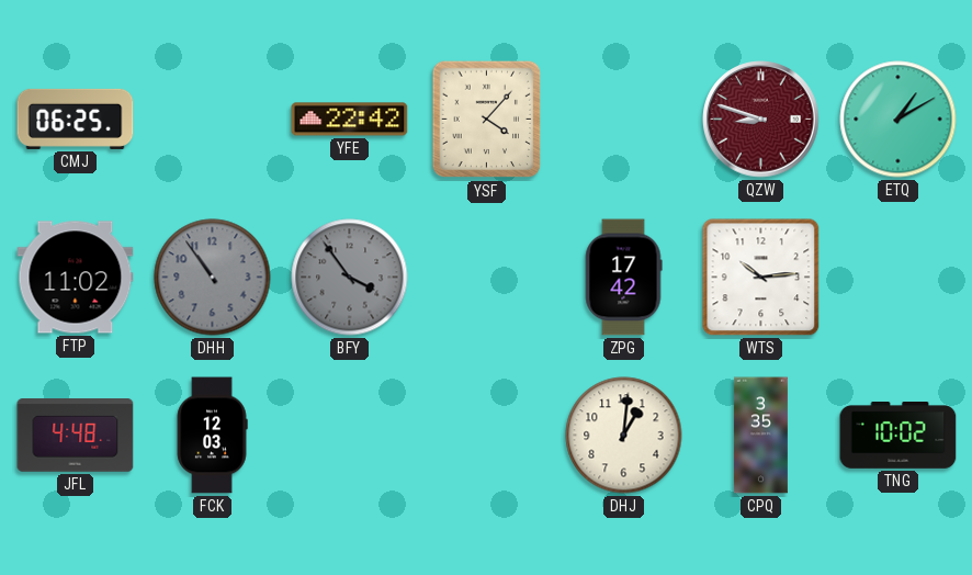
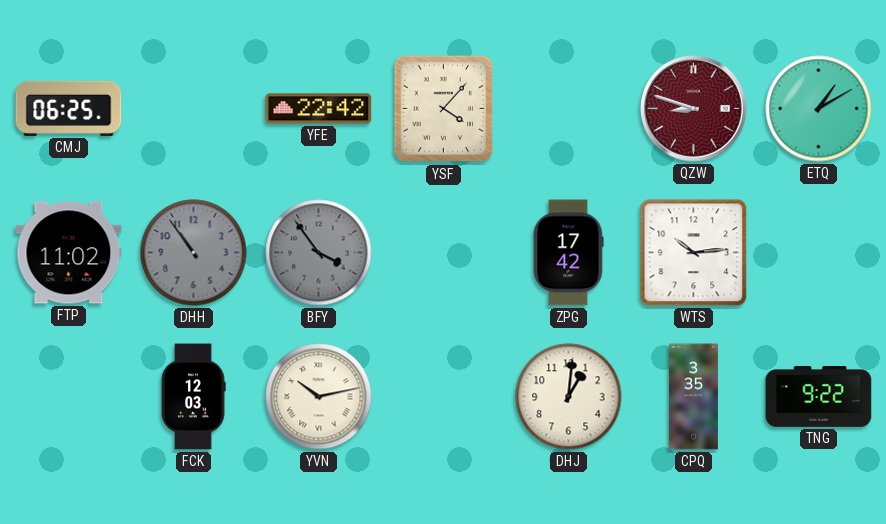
JFL: 4:48 -> none (76, 436)
YVN: none -> 10:13 (319, 397)
TNG: 10:02 -> 9:22 (819, 397)
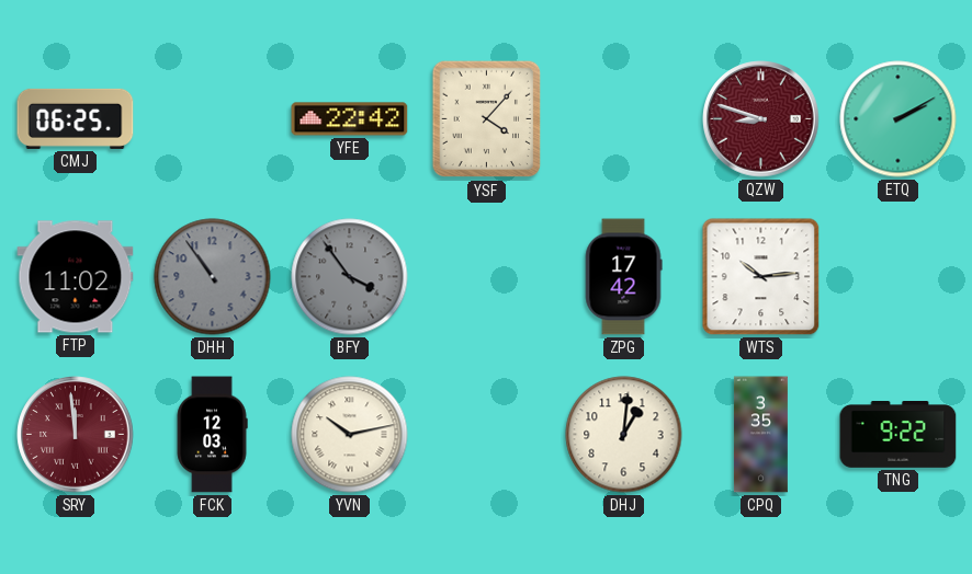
ETQ: 1:10 -> 2:10 (898, 119)
SRY: none -> 11:59 (76, 435)
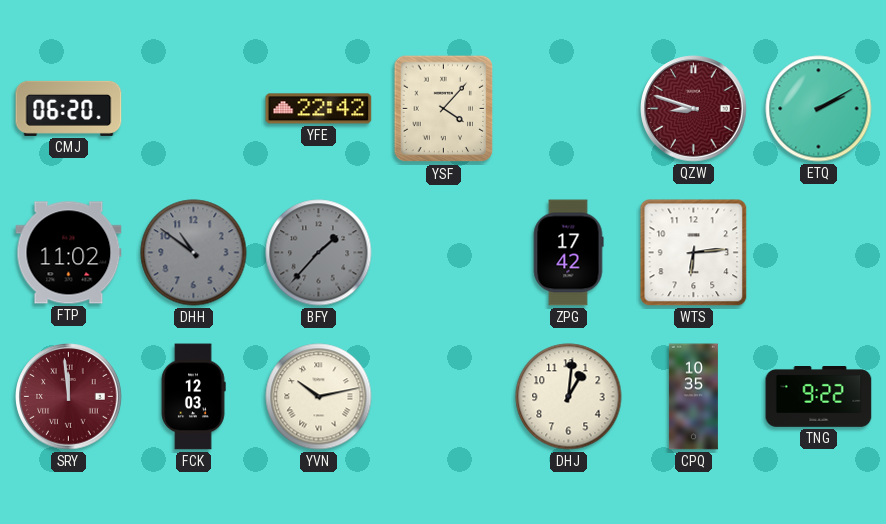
CMJ: 06:25 -> 06:20 (69, 108)
DHH: 10:54 -> 10:51 (194, 253)
BFY: 3:54 -> 1:37 (319, 253)
WTS: 10:14 -> 6:14 (694, 253)
CPQ: 3:35 -> 10:35 (693, 397)
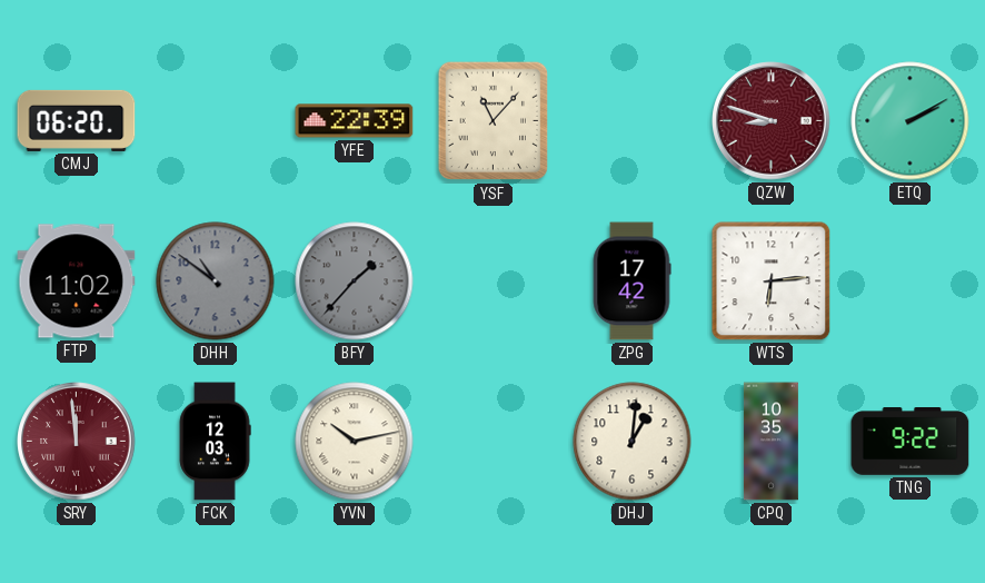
YFE: 22:42 -> 22:39 (355, 121)
YSF: 4:07 -> 11:07 (494, 121)
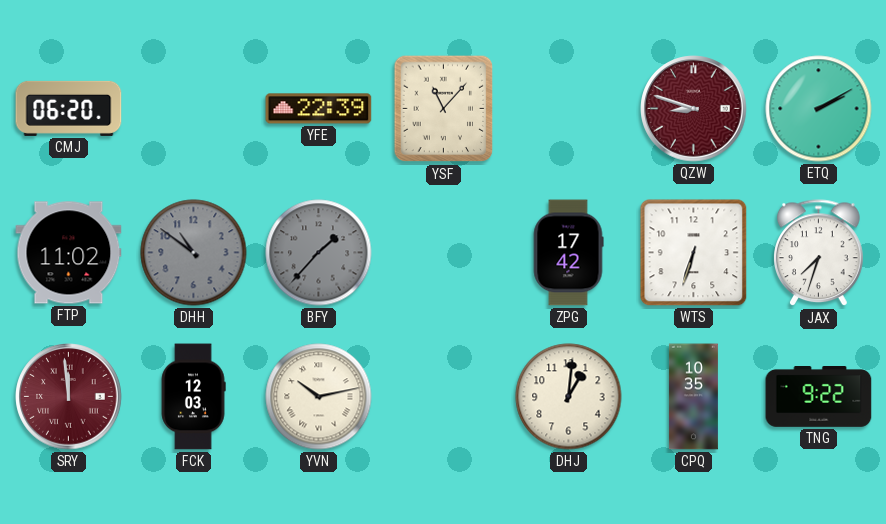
WTS: 6:14 -> 6:33 (694, 253)
JAX: none -> 7:33 (819, 253)
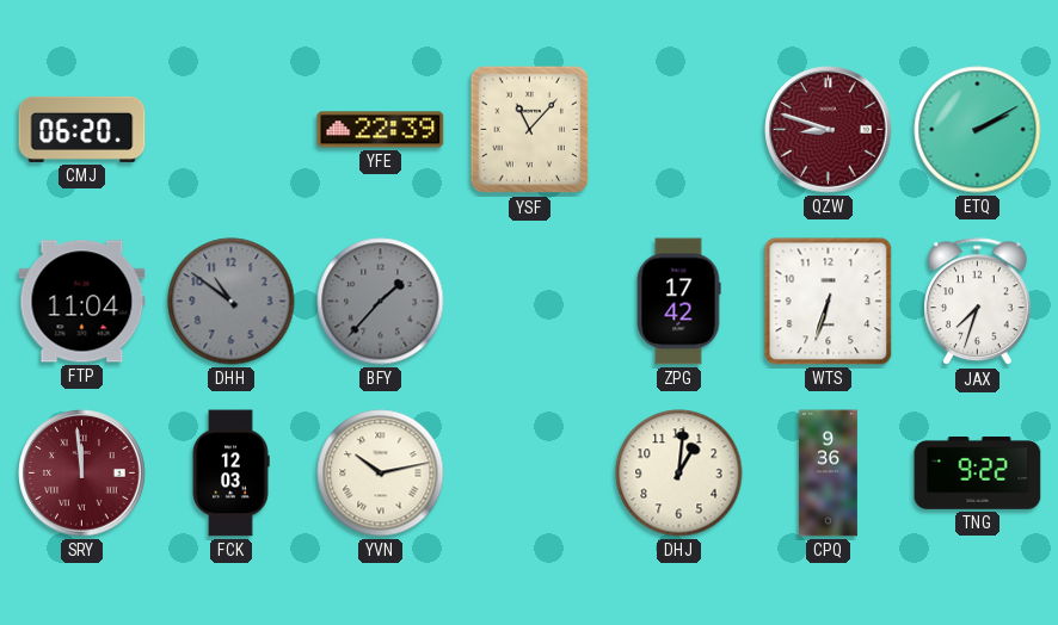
FTP: 11:02 -> 11:04 (82, 302)
CPQ: 10:35 -> 9:36 (828, 474)
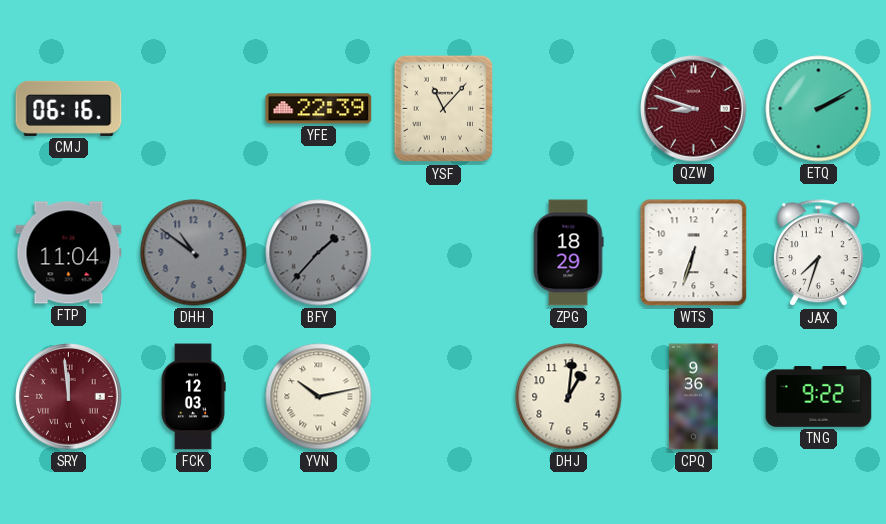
CMJ: 06:20 -> 06:16 (69, 108)
ZPG: 17:42 -> 18:29 (568, 253)
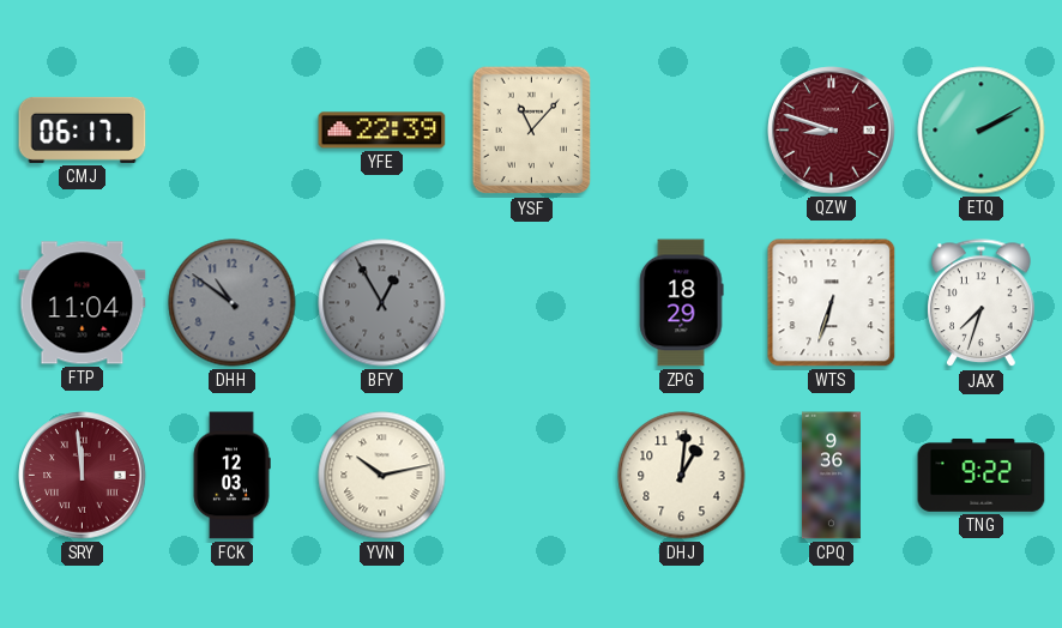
CMJ: 06:16 -> 06:17 (83, 129)
BFY: 1:37 -> 12:55 (382, 303)
